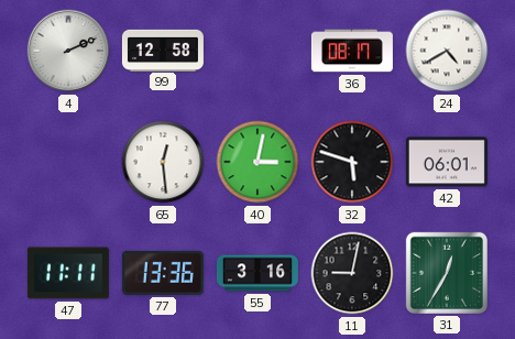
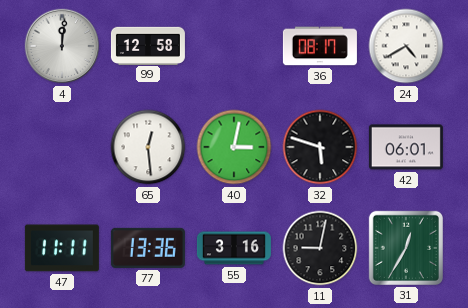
4: 2:11 -> 12:01 (62, 46)
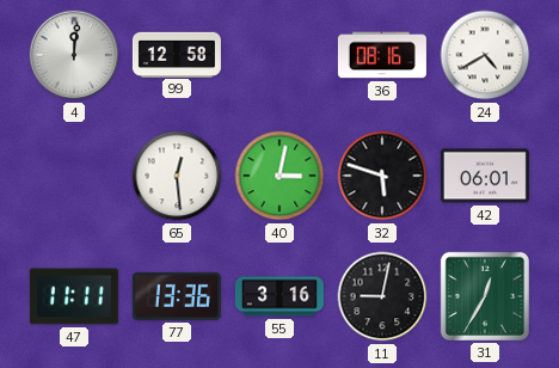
36: 08:17 -> 08:16 (382, 55)
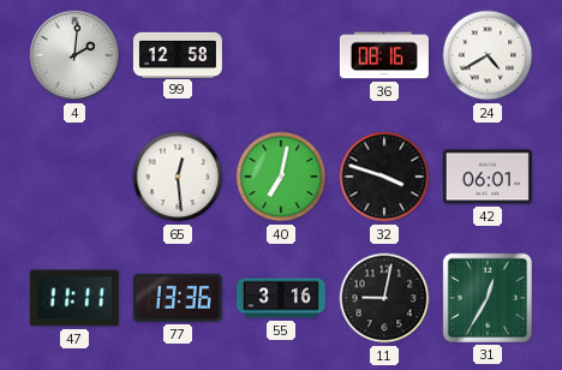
4: 12:01 -> 2:01 (74, 55)
40: 3:02 -> 7:02 (281, 177)
32: 5:48 -> 3:48 (384, 177)
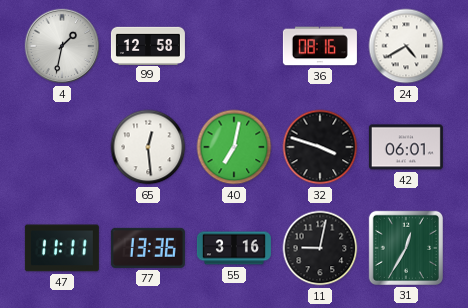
4: 2:01 -> 1:32 (62, 46)
